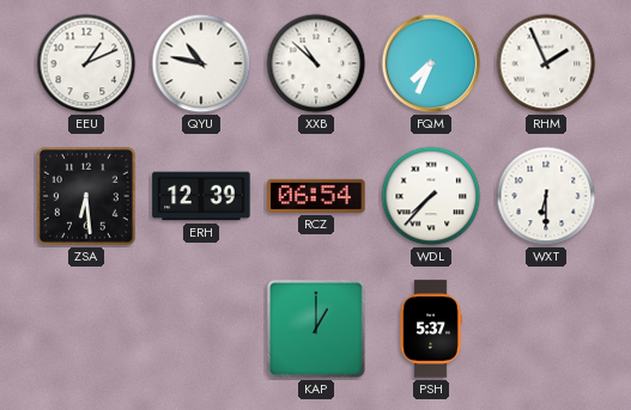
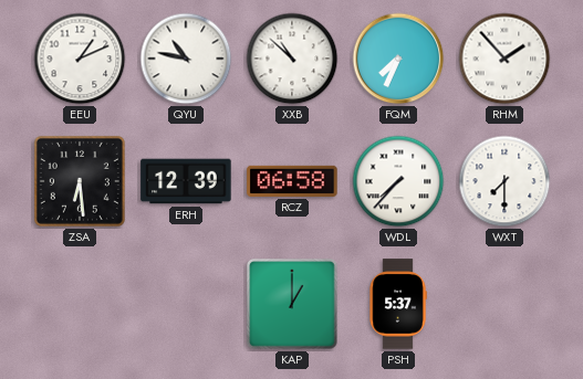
RHM: 1:56 -> 1:53 (504, 59)
RCZ: 06:54 -> 06:58 (292, 181)
WXT: 6:30 -> 7:30 (504, 181)
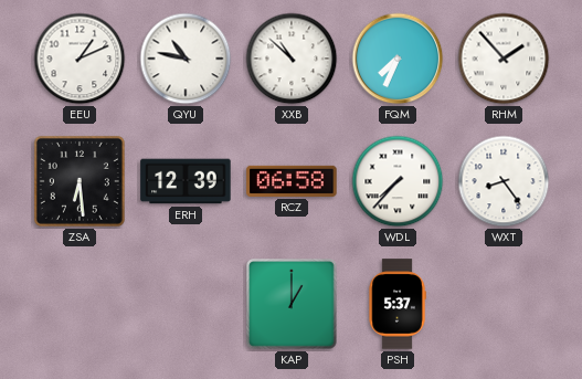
WXT: 7:30 -> 8:24 (504, 181)
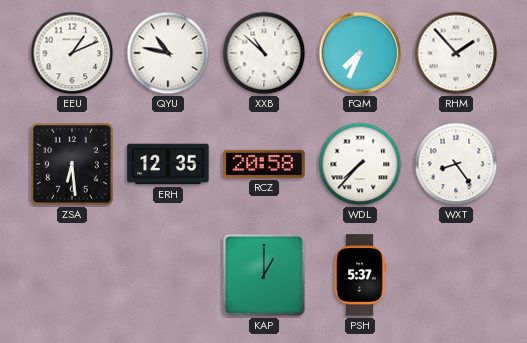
ERH: 12:39 -> 12:35 (168, 164)
RCZ: 06:58 -> 20:58 (264, 164)
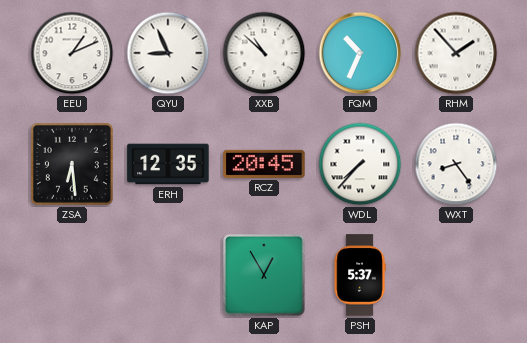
QYU: 10:47 -> 8:56 (168, 53)
FQM: 7:34 -> 10:34 (360, 53)
RCZ: 20:58 -> 20:45 (264, 164)
KAP: 1:00 -> 12:55 (264, 275)
